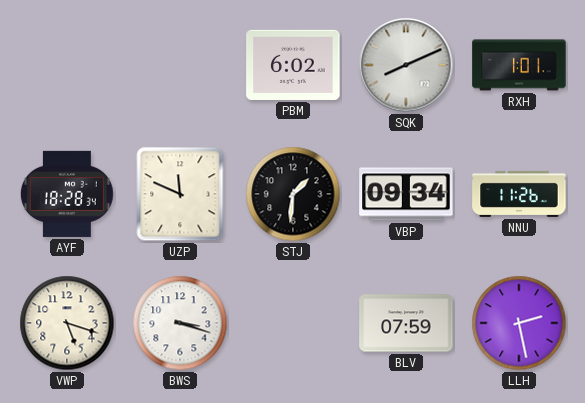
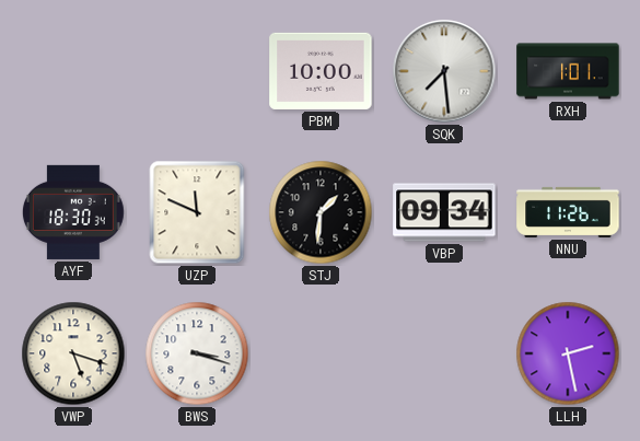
PBM: 6:02 -> 10:00 (321, 71)
SQK: 8:11 -> 7:29 (444, 71)
AYF: 18:28 -> 18:30 (73, 212)
BLV: 07:59 -> none (406, 323)
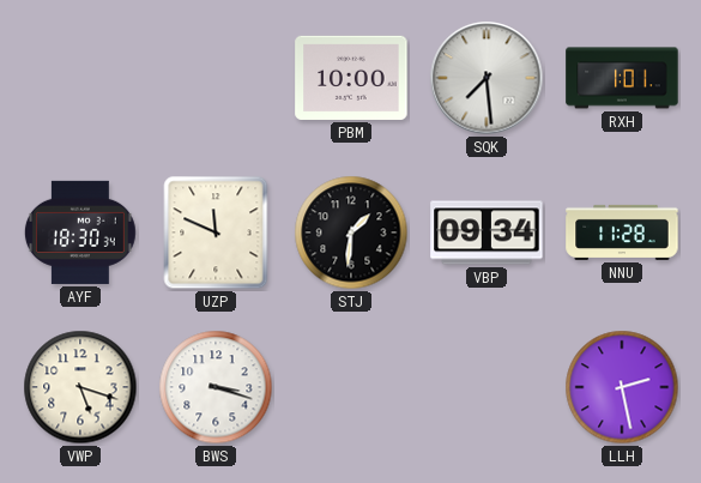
NNU: 11:26 -> 11:28 (622, 233)
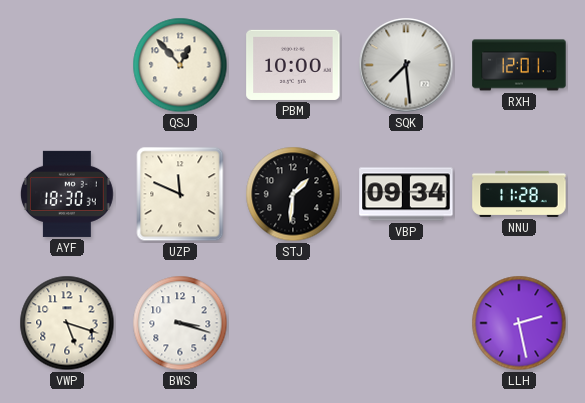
QSJ: none -> 12:53 (180, 65)
RXH: 1:01 -> 12:01 (519, 65)
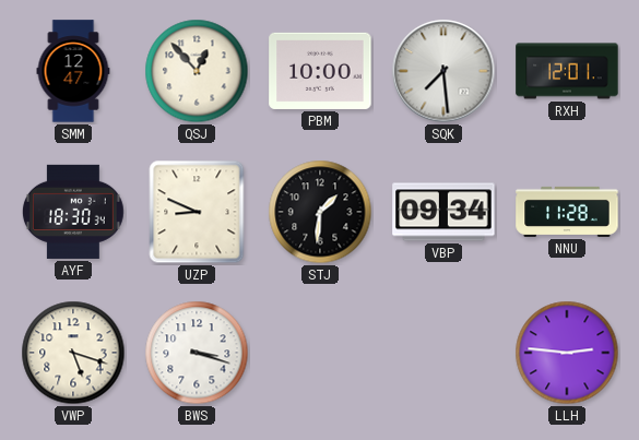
SMM: none -> 12:47 (73, 71)
UZP: 11:49 -> 8:49 (197, 212)
LLH: 2:28 -> 2:46 (567, 353)
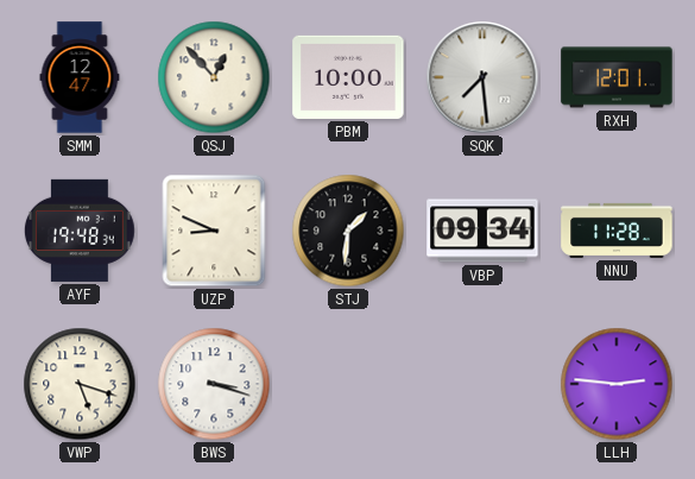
AYF: 18:30 -> 19:48 (80, 231)
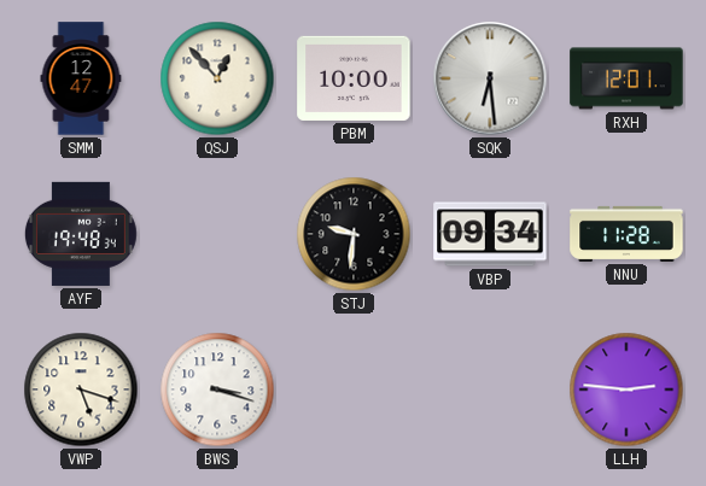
SQK: 7:29 -> 6:29 (490, 78)
UZP: 8:49 -> none (214, 231)
STJ: 1:31 -> 9:31 (354, 234)
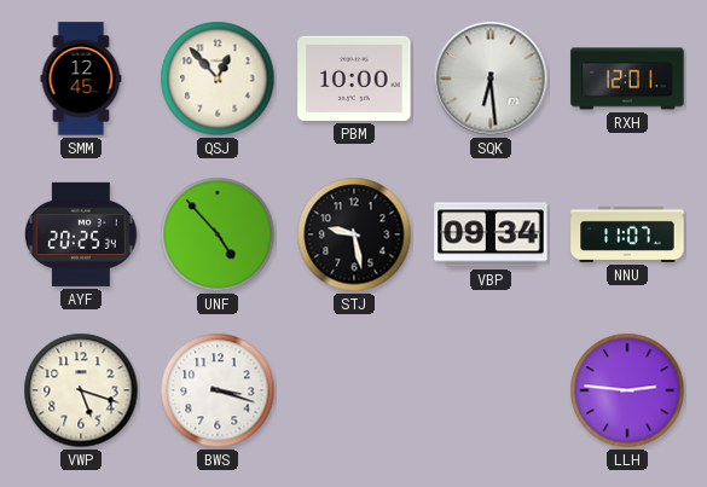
SMM: 12:47 -> 12:45 (81, 79)
AYF: 19:48 -> 20:25 (81, 234)
UNF: none -> 4:53 (218, 234)
STJ: 9:31 -> 9:28 (354, 234)
NNU: 11:28 -> 11:07 (627, 234)
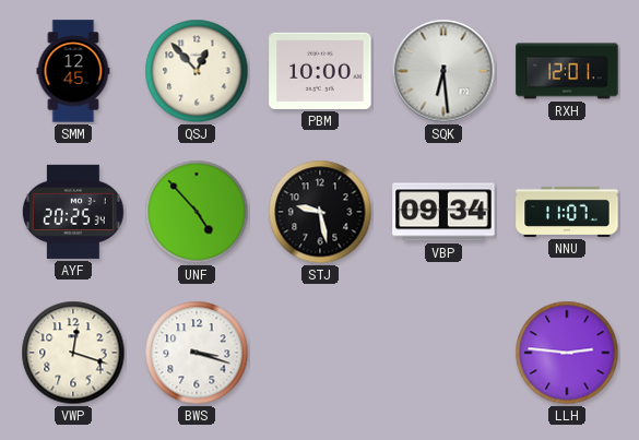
VWP: 5:18 -> 12:18 (73, 353)
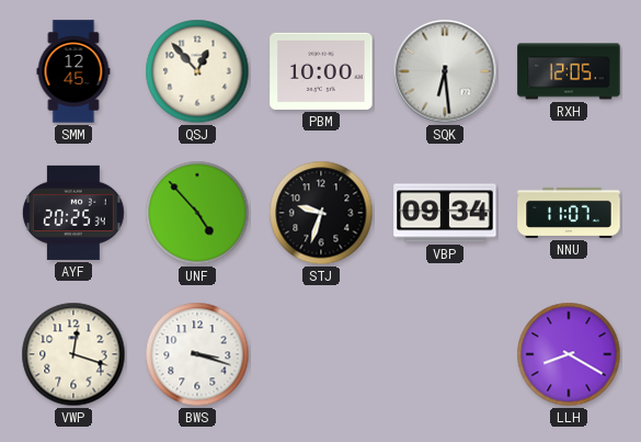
RXH: 12:01 -> 12:05 (569, 71)
STJ: 9:28 -> 9:33 (321, 213)
LLH: 2:46 -> 8:20 (569, 354)
